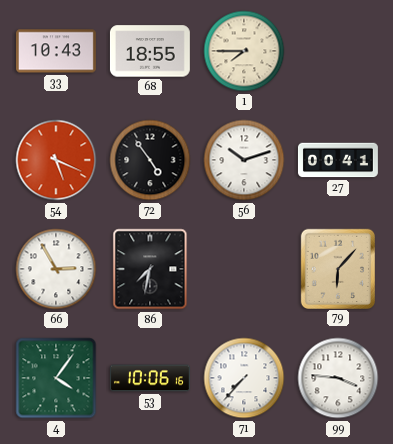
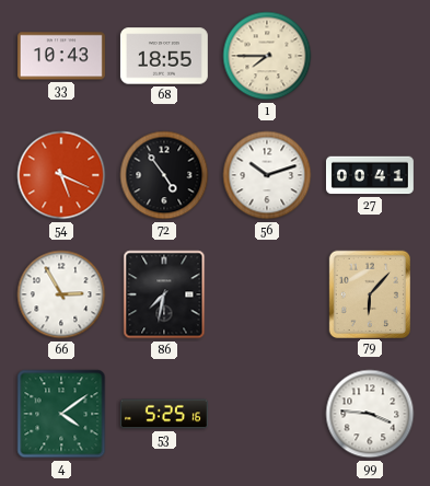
4: 4:06 -> 4:09 (61, 414)
53: 10:06 -> 5:25 (164, 414)
71: 7:37 -> none (244, 378)
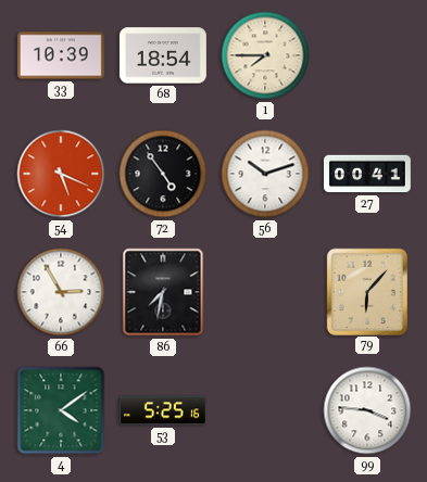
33: 10:43 -> 10:39 (61, 55)
68: 18:55 -> 18:54 (163, 55)
